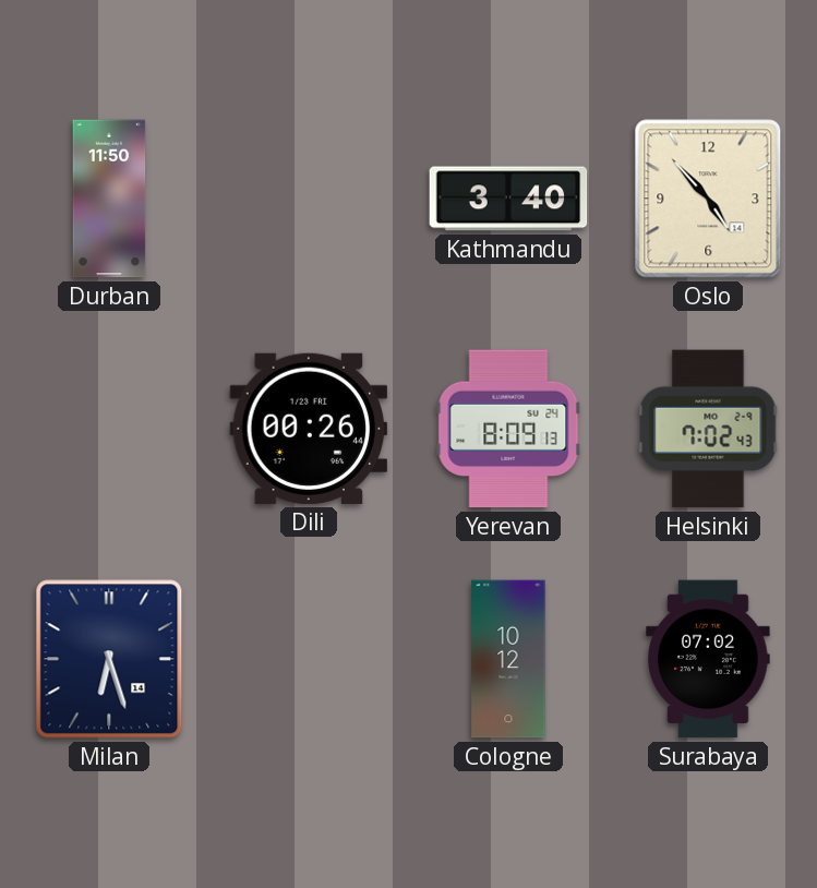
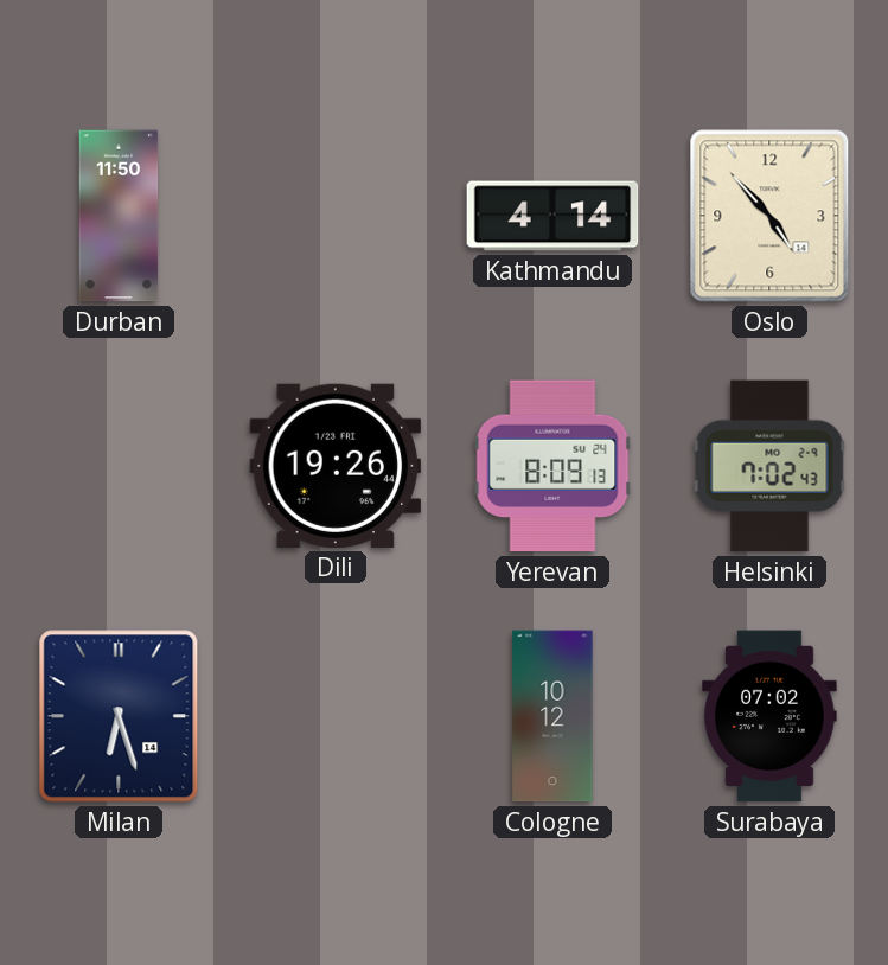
Kathmandu: 3:40 -> 4:14 (552, 216)
Dili: 00:26 -> 19:26 (336, 466)
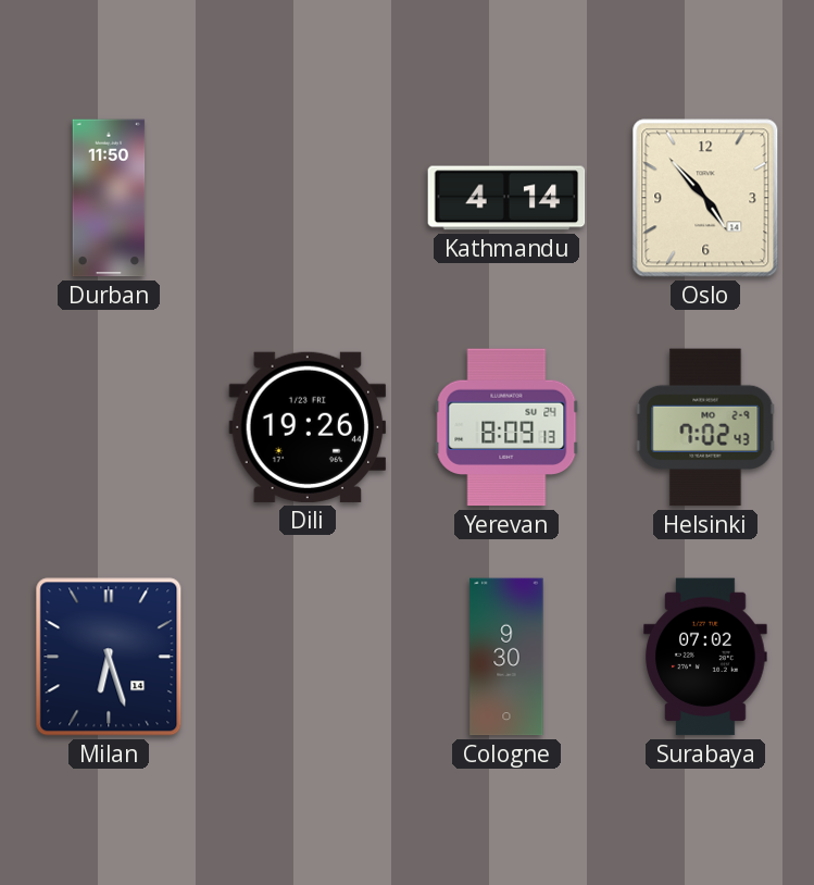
Cologne: 10:12 -> 9:30 (506, 657)
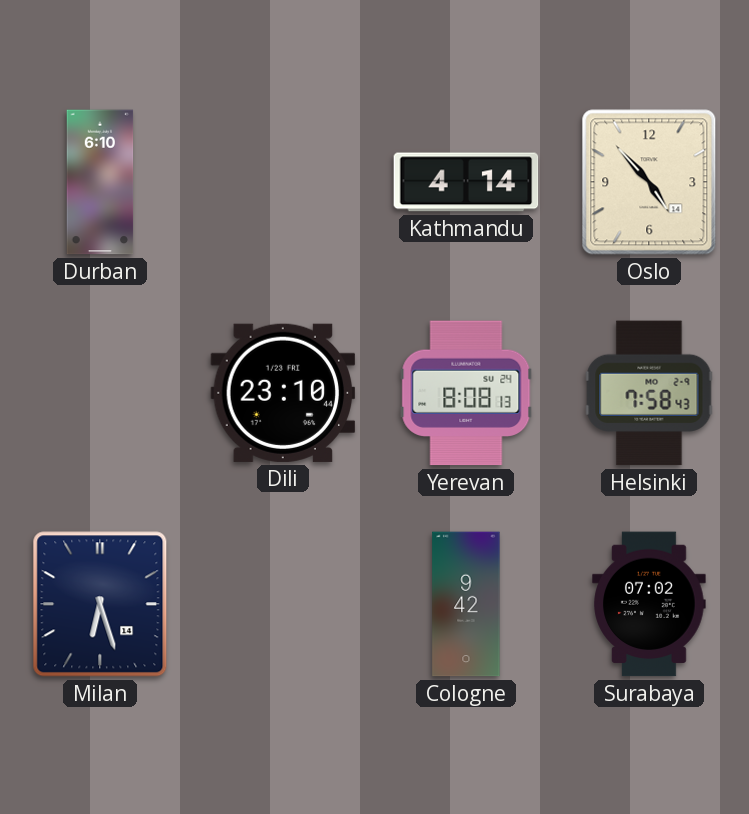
Durban: 11:50 -> 6:10 (100, 182)
Dili: 19:26 -> 23:10 (283, 393)
Yerevan: 8:09 -> 8:08 (466, 393)
Helsinki: 7:02 -> 7:58 (649, 393)
Cologne: 9:30 -> 9:42 (466, 604)
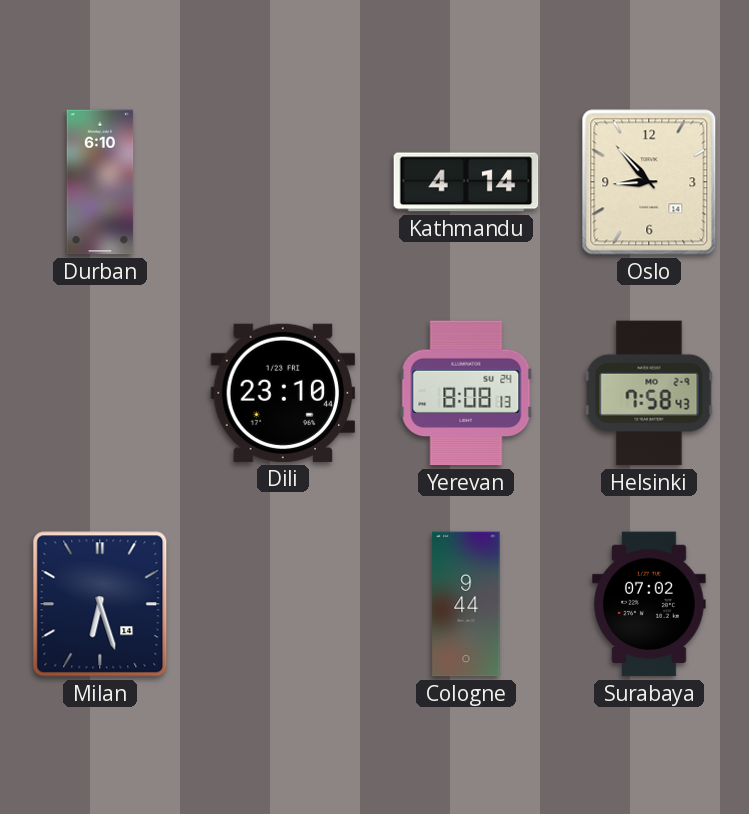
Oslo: 4:53 -> 8:53 (649, 182)
Cologne: 9:42 -> 9:44 (466, 604)
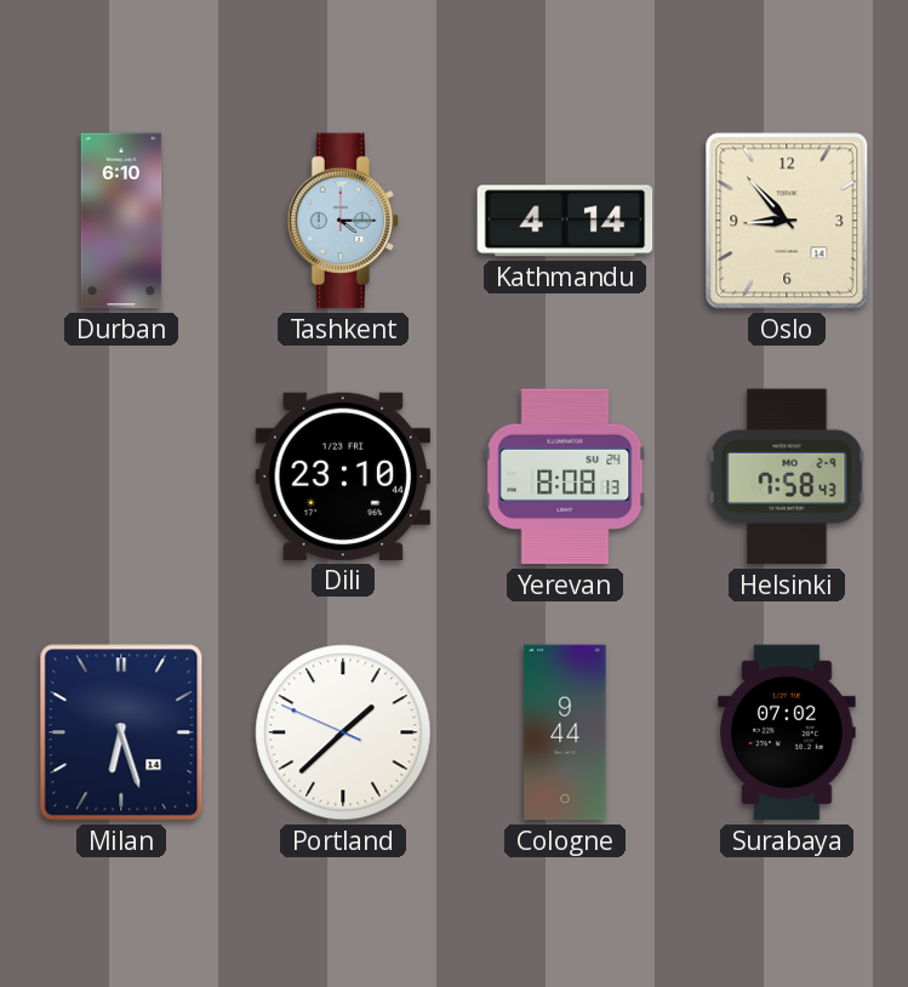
Tashkent: none -> 4:15 (343, 221)
Portland: none -> 1:37 (343, 732)
